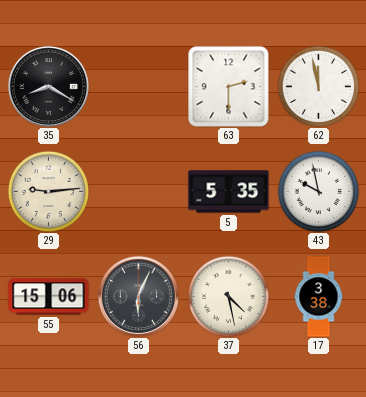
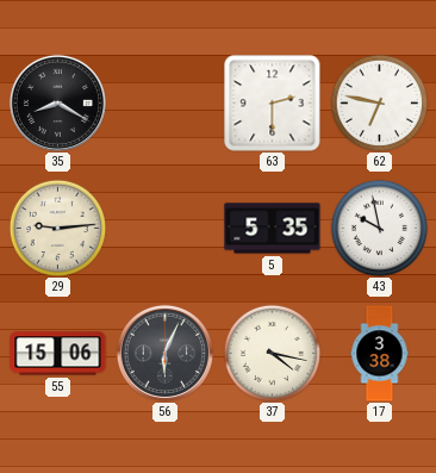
62: 11:58 -> 6:47 (379, 102)
37: 4:28 -> 4:17 (272, 353)
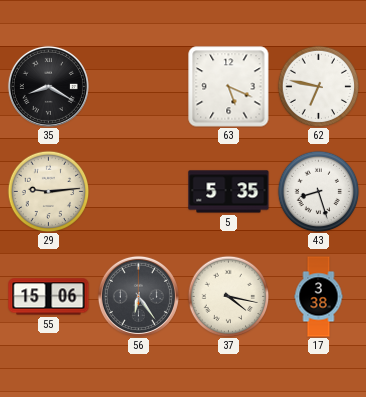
63: 2:30 -> 5:19 (229, 87)
43: 9:58 -> 8:27 (318, 191)
56: 6:04 -> 6:24 (138, 296)
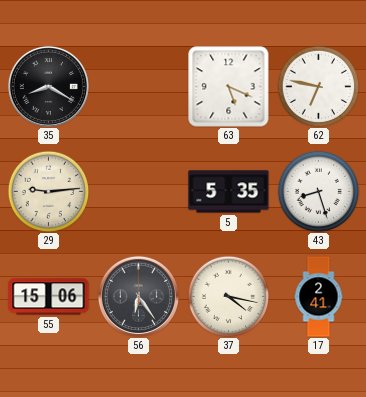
17: 3:38 -> 2:41 (319, 297)
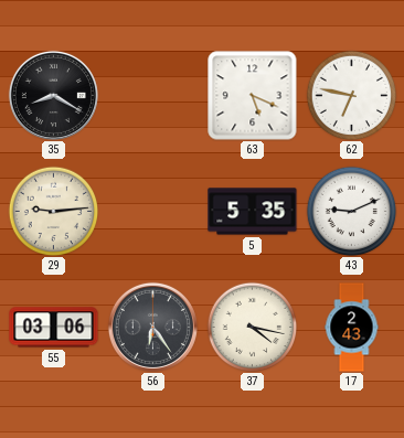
43: 8:27 -> 9:11 (351, 211)
55: 15:06 -> 03:06 (54, 328)
17: 2:41 -> 2:43 (352, 328)
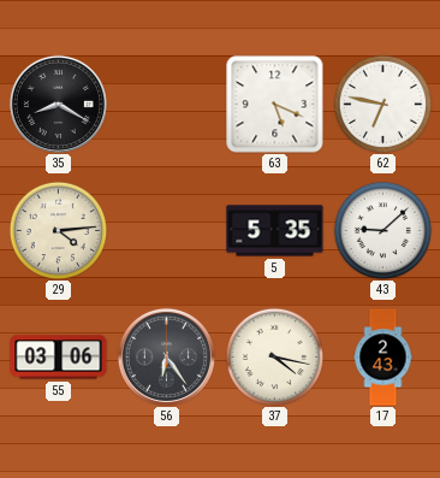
29: 9:14 -> 4:14 (58, 230)
43: 9:11 -> 9:08 (382, 230)
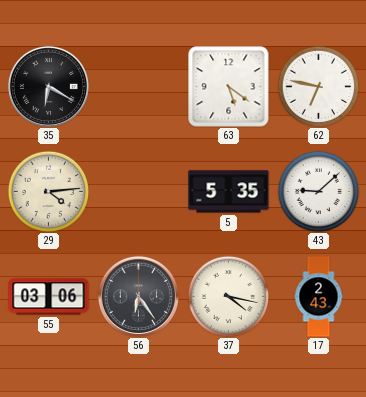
35: 8:20 -> 6:20 (48, 86)
63: 5:19 -> 5:21 (229, 87)
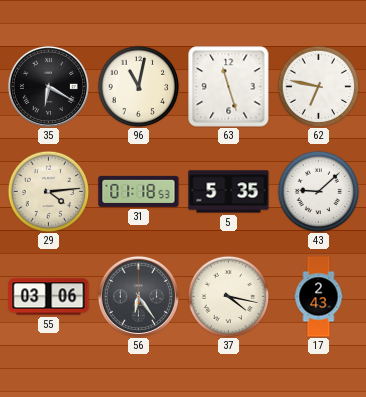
96: none -> 11:02 (138, 86)
63: 5:21 -> 11:27 (229, 87)
31: none -> 01:18 (139, 191)
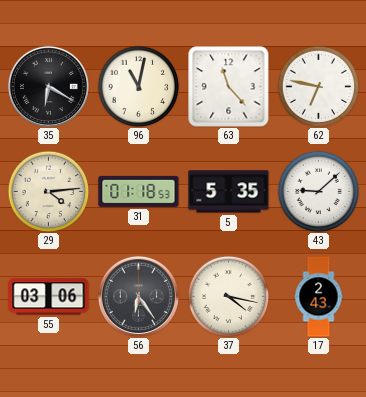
63: 11:27 -> 11:23 (229, 87)
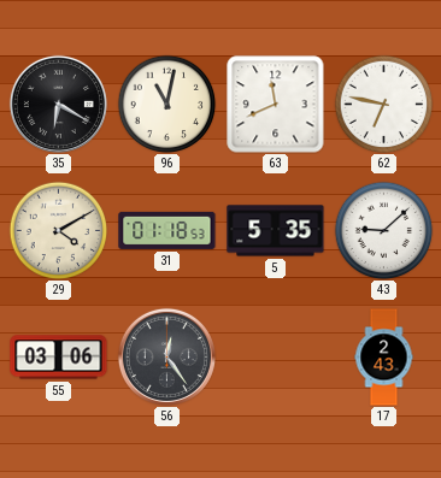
63: 11:23 -> 11:41 (276, 105)
29: 4:14 -> 4:10 (58, 230)
56: 6:24 -> 12:24 (166, 356)
37: 4:17 -> none (228, 296)
